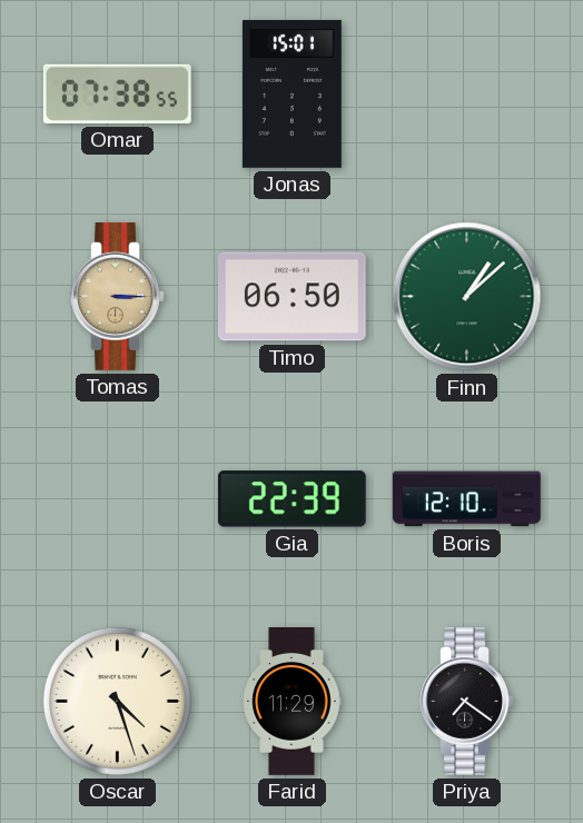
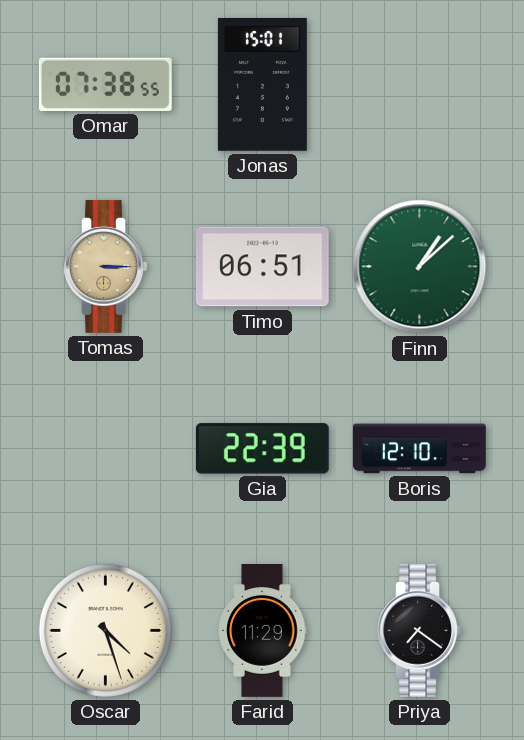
Timo: 06:50 -> 06:51 (262, 267)
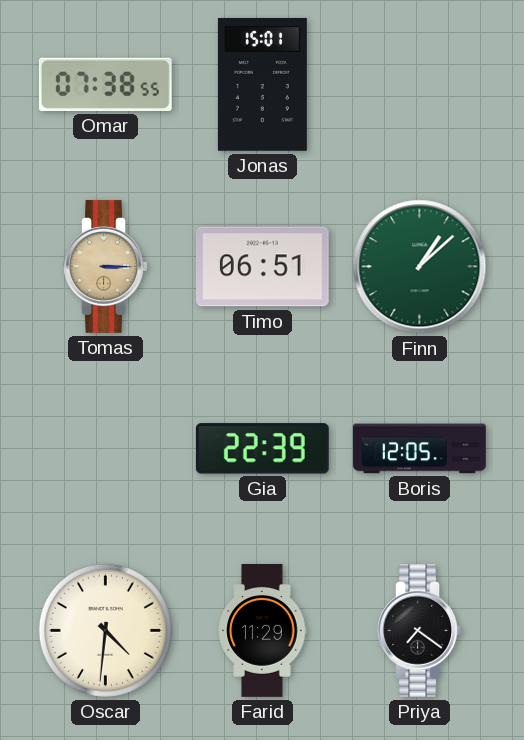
Boris: 12:10 -> 12:05 (420, 449)
Oscar: 4:27 -> 4:31 (105, 630)
